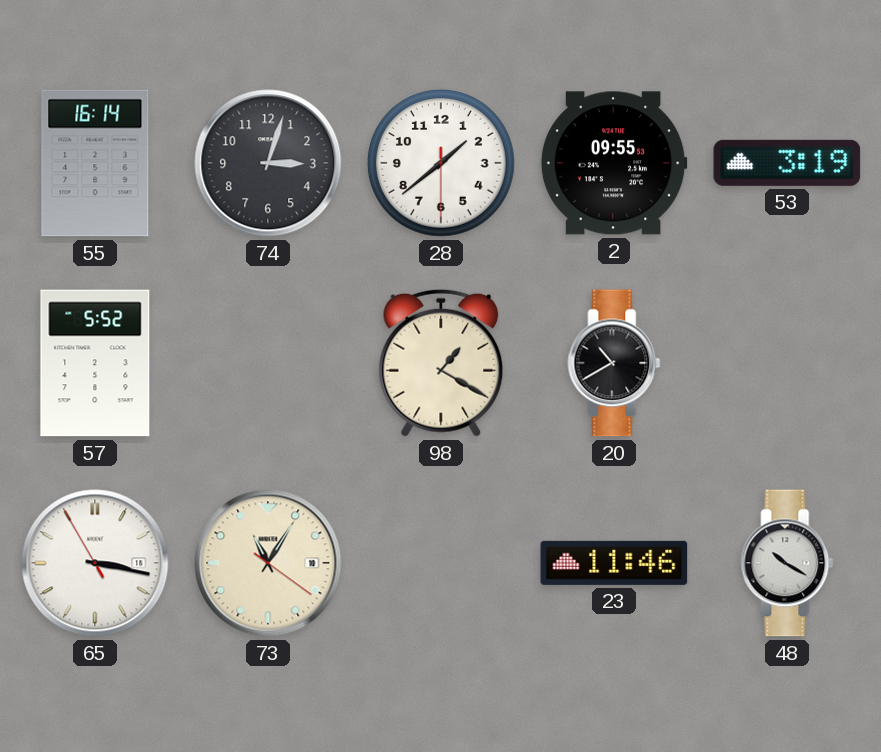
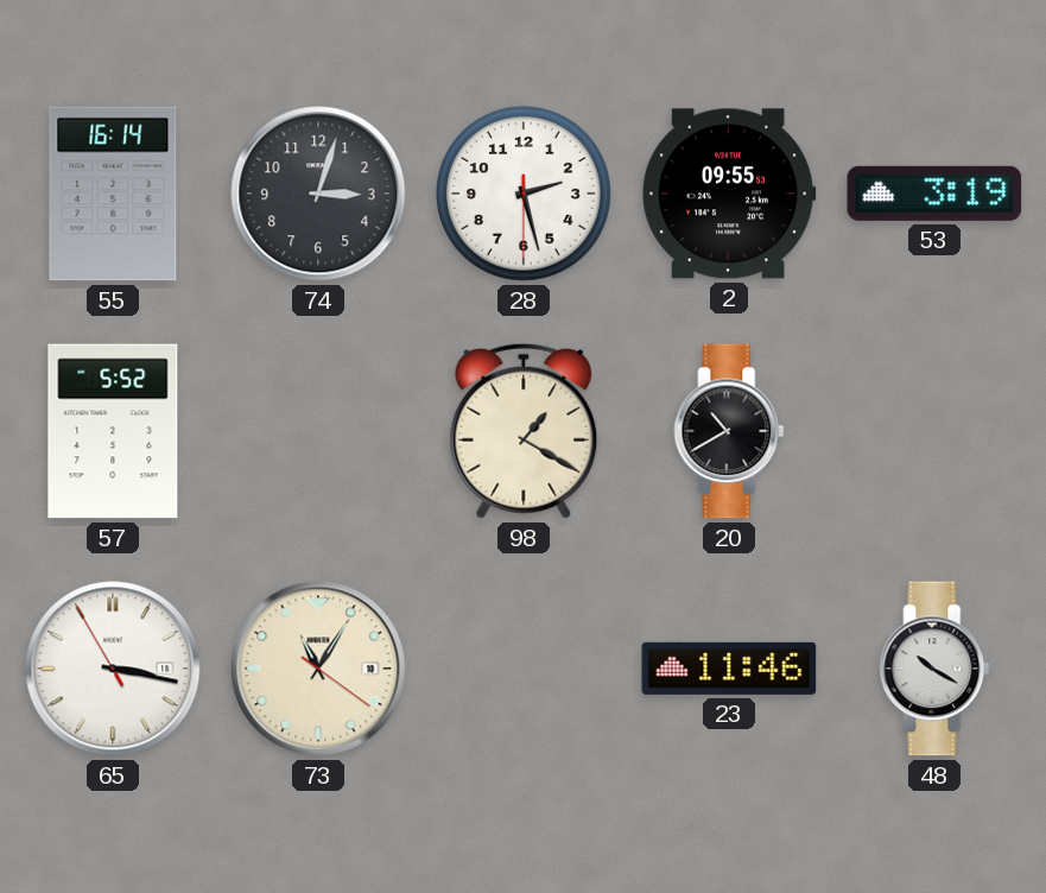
28: 1:38 -> 2:27 (524, 194)
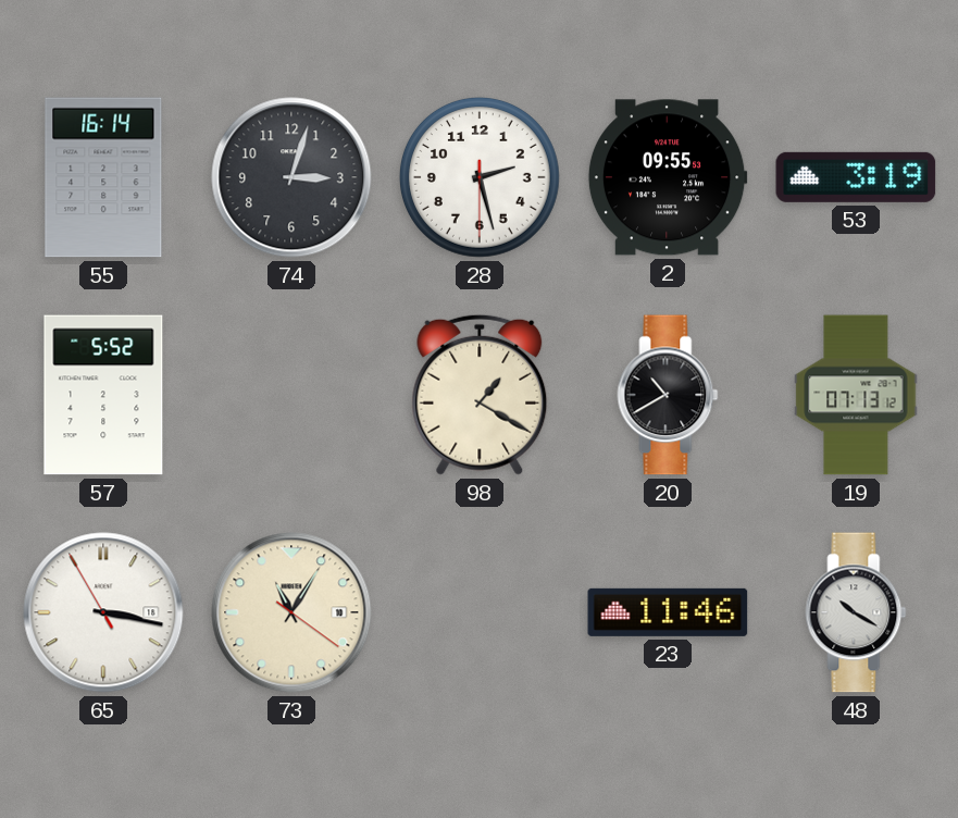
19: none -> 07:13 (856, 395)
